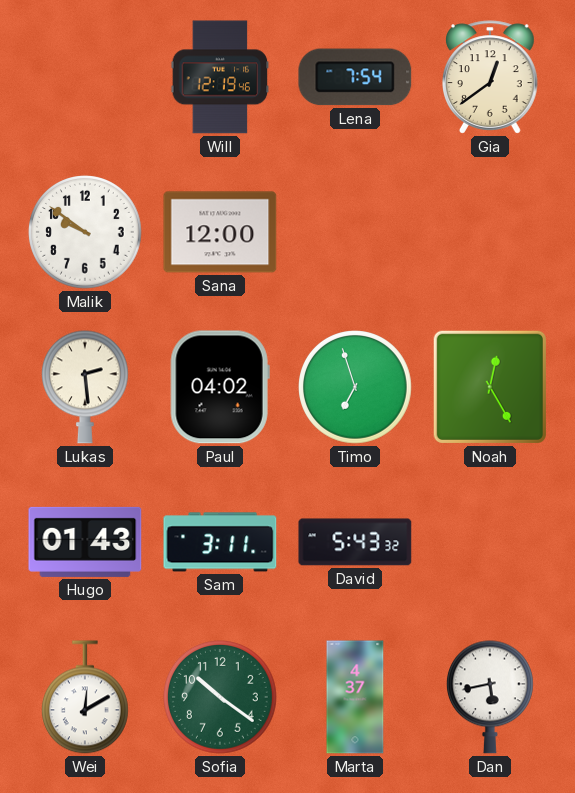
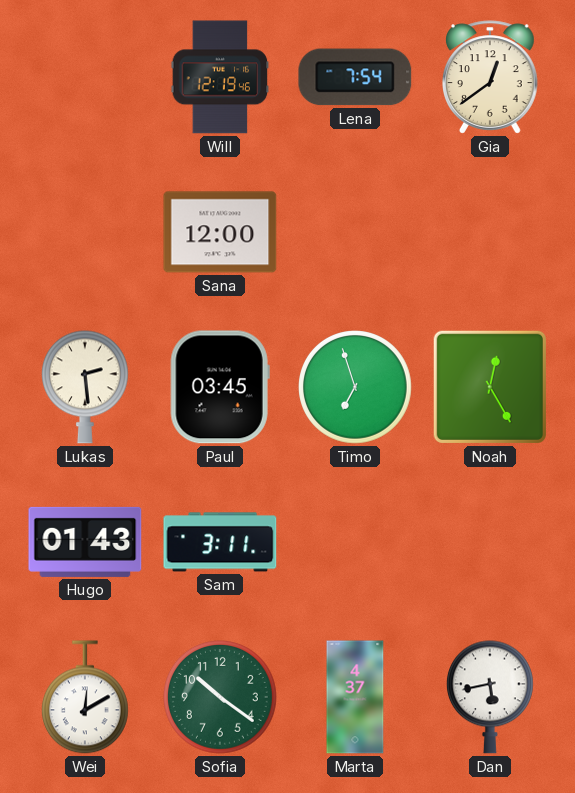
Malik: 9:51 -> none (86, 233)
Paul: 04:02 -> 03:45 (220, 387)
David: 5:43 -> none (355, 542)
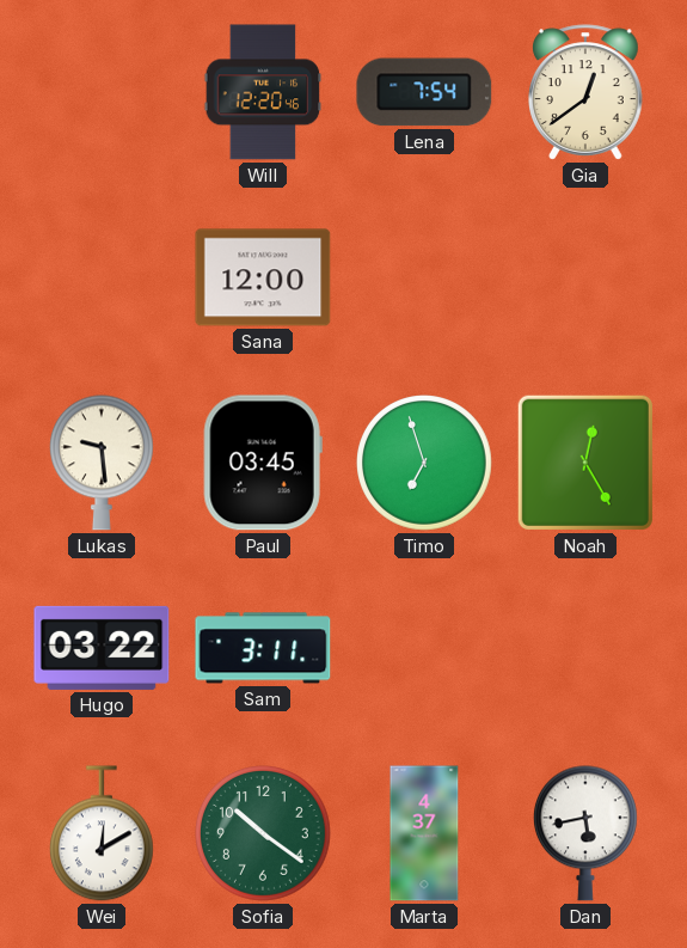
Will: 12:19 -> 12:20 (263, 92)
Lukas: 2:29 -> 9:29 (102, 463)
Hugo: 01:43 -> 03:22 (102, 648)
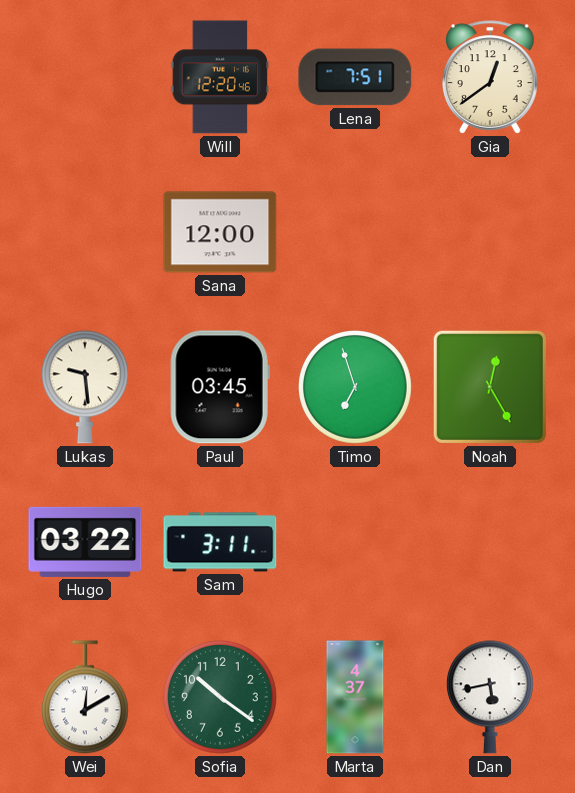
Lena: 7:54 -> 7:51 (355, 77)
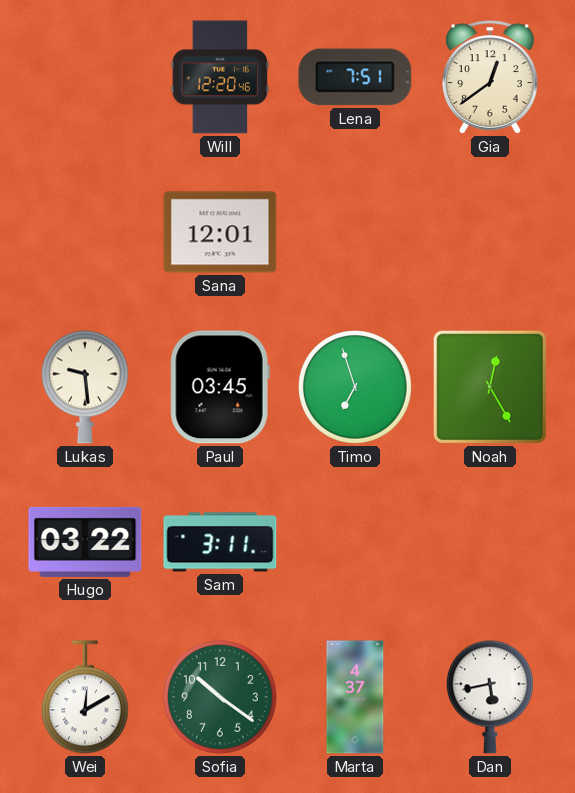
Sana: 12:00 -> 12:01 (220, 232)
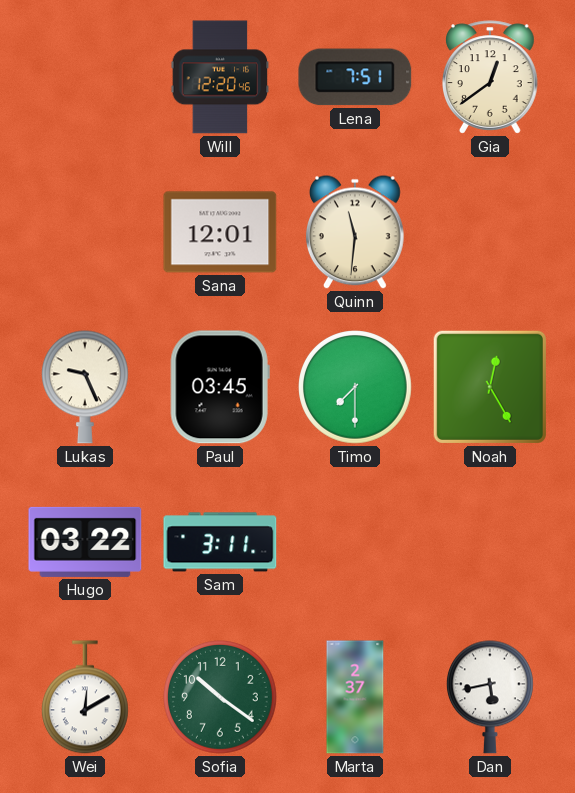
Quinn: none -> 11:31 (355, 232)
Lukas: 9:29 -> 9:26 (85, 387)
Timo: 6:57 -> 7:30 (356, 388)
Marta: 4:37 -> 2:37 (355, 697)
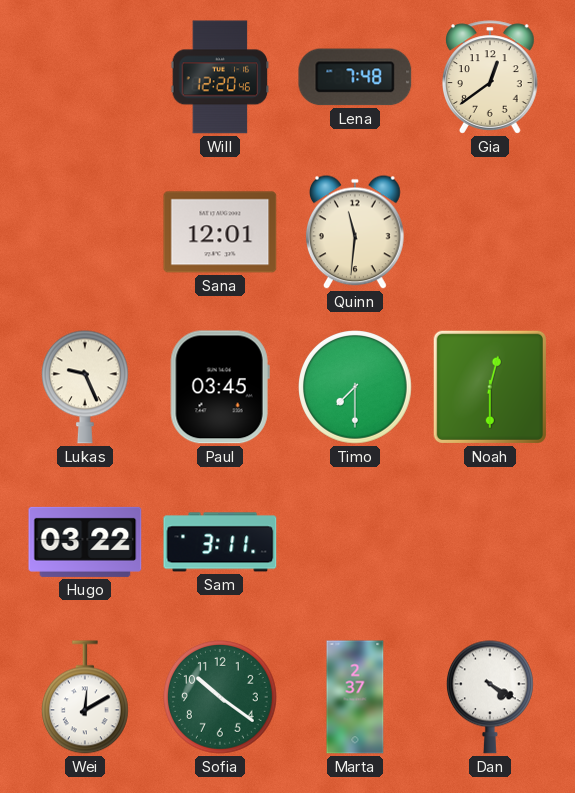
Lena: 7:51 -> 7:48 (355, 77)
Noah: 12:25 -> 12:30 (490, 387)
Dan: 5:43 -> 4:20 (490, 697)
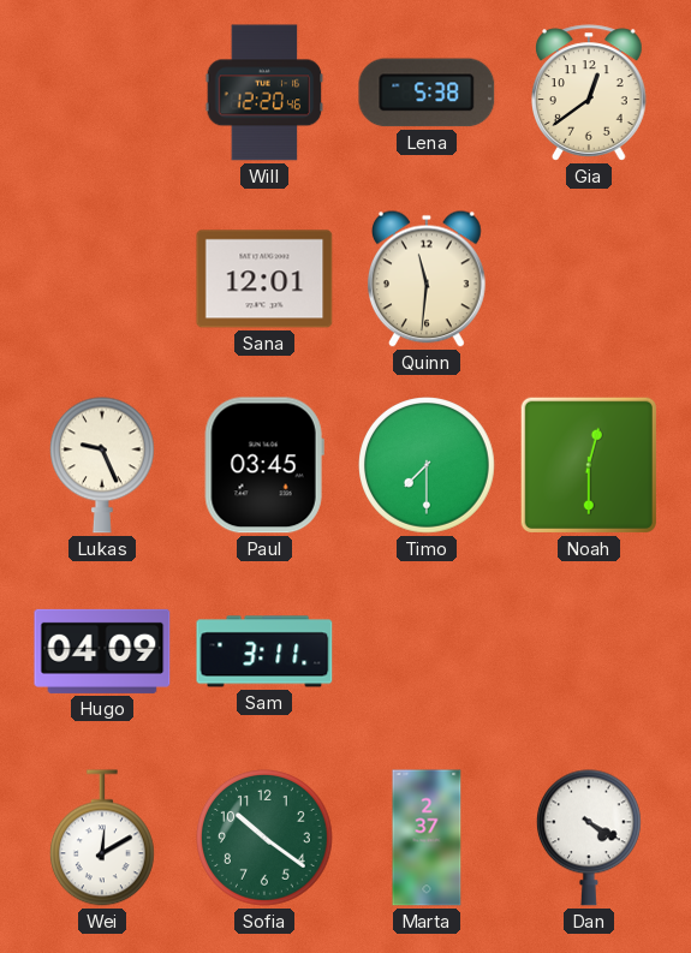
Lena: 7:48 -> 5:38 (427, 93)
Hugo: 03:22 -> 04:09 (102, 651)
